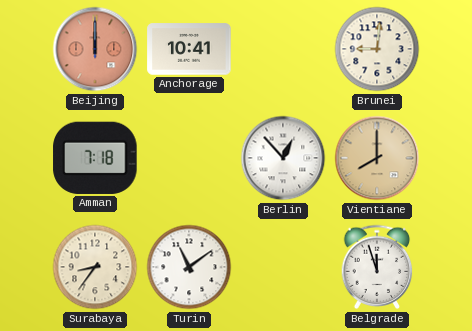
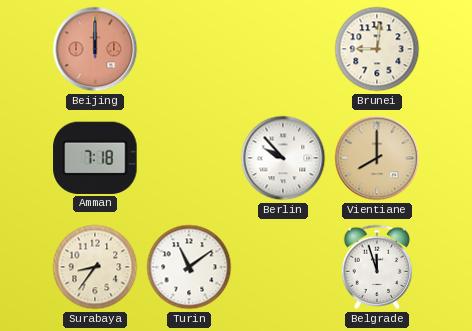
Anchorage: 10:41 -> none (189, 49)
Berlin: 12:53 -> 9:53 (283, 158)
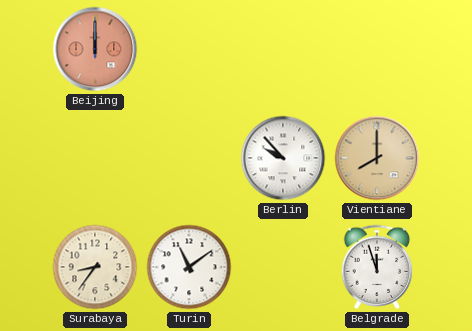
Brunei: 9:01 -> none (377, 49)
Amman: 7:18 -> none (95, 158)
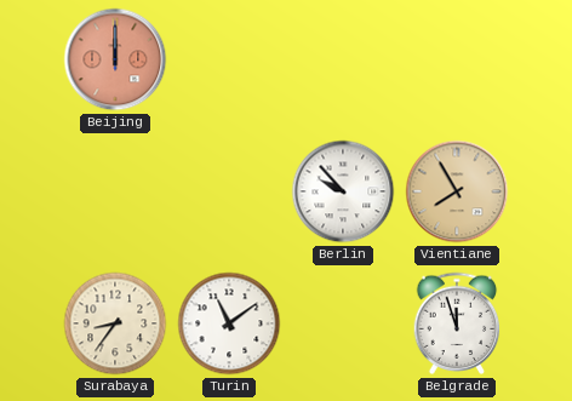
Vientiane: 8:00 -> 7:55 (457, 191)
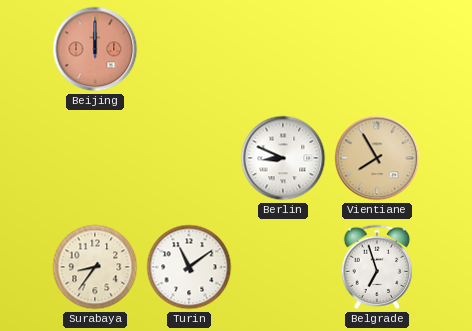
Berlin: 9:53 -> 8:49 (283, 158)
Belgrade: 11:57 -> 6:57 (377, 267)
